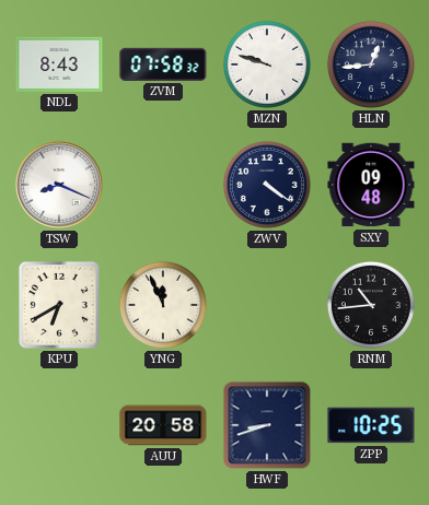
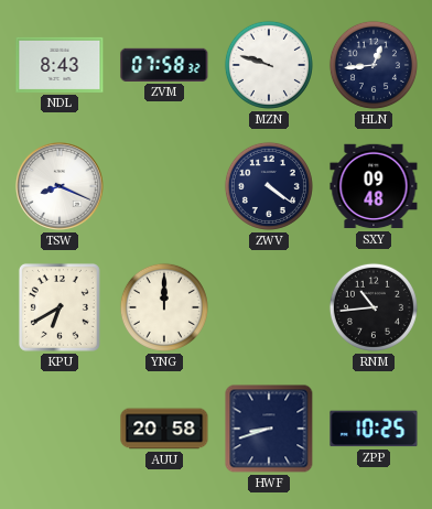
YNG: 11:56 -> 12:00 (164, 307)
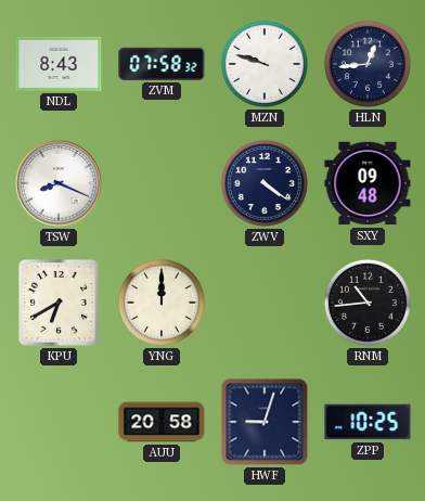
HWF: 8:42 -> 9:03 (265, 422)
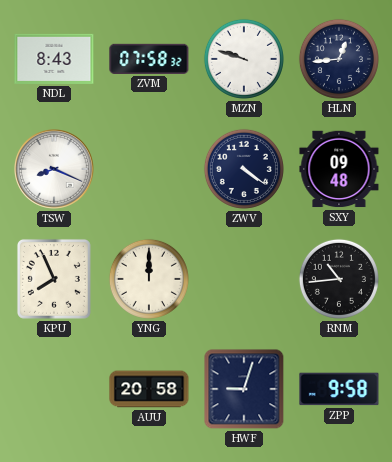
KPU: 6:40 -> 7:56 (54, 279)
ZPP: 10:25 -> 9:58 (339, 389)
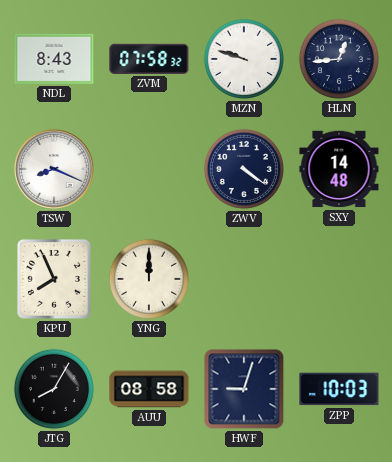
SXY: 09:48 -> 14:48 (339, 169)
RNM: 10:44 -> none (339, 279)
JTG: none -> 8:05 (54, 389)
AUU: 20:58 -> 08:58 (149, 389)
ZPP: 9:58 -> 10:03 (339, 389)
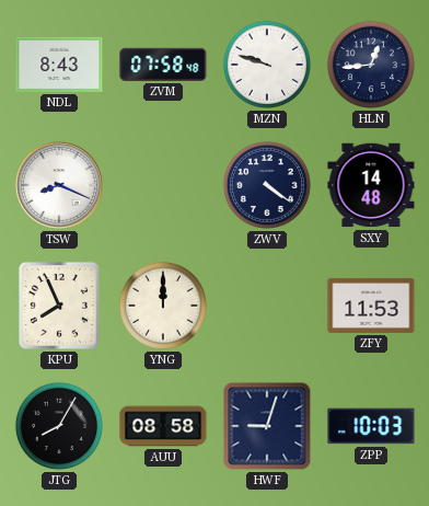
ZVM: 07:58:32 -> 07:58:48 (163, 65)
ZFY: none -> 11:53 (371, 306)
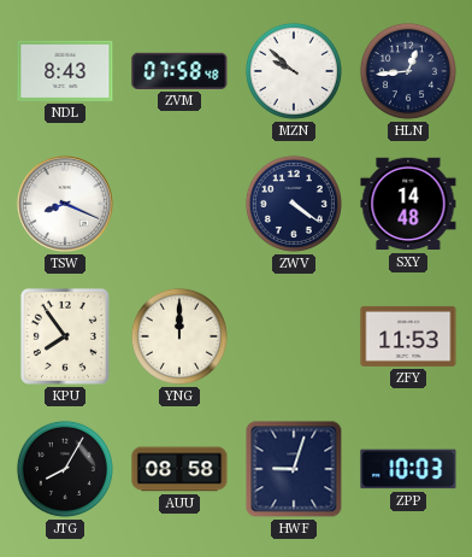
MZN: 9:48 -> 9:52 (294, 71)
KPU: 7:56 -> 7:54 (65, 336)
